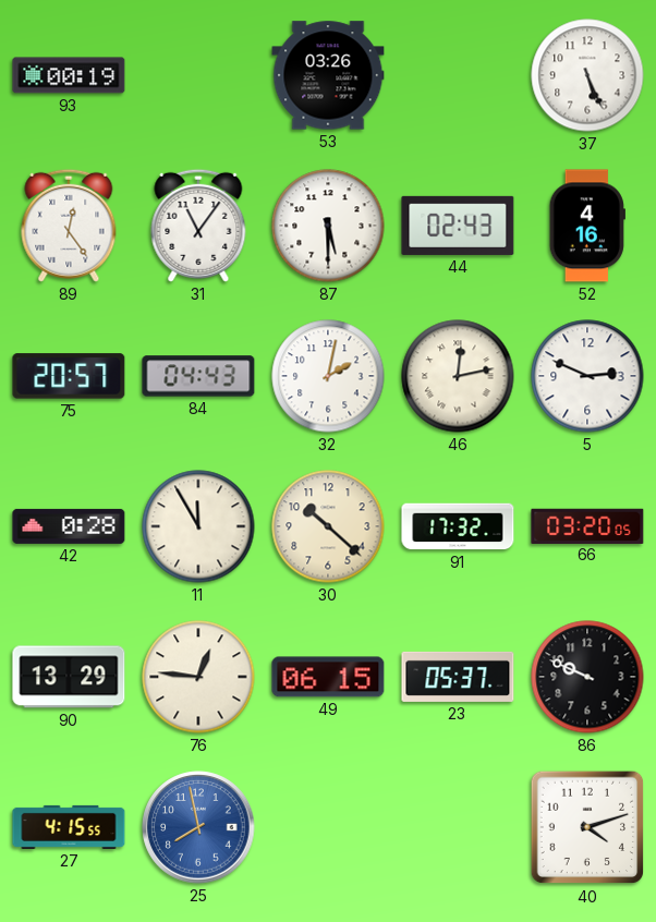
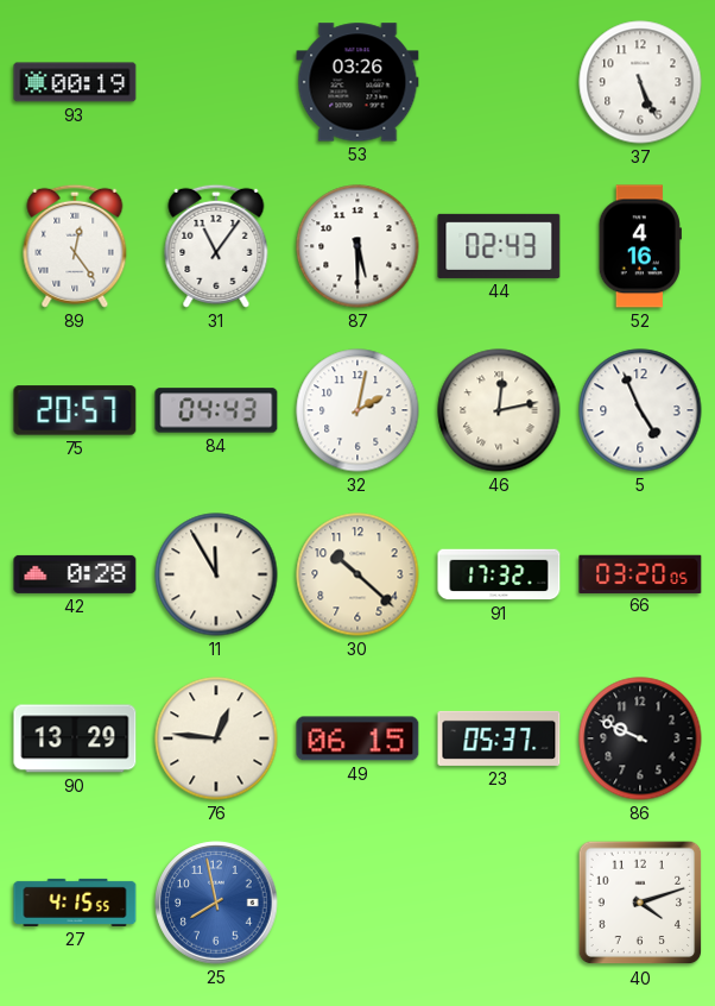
5: 2:49 -> 4:56 (640, 410)
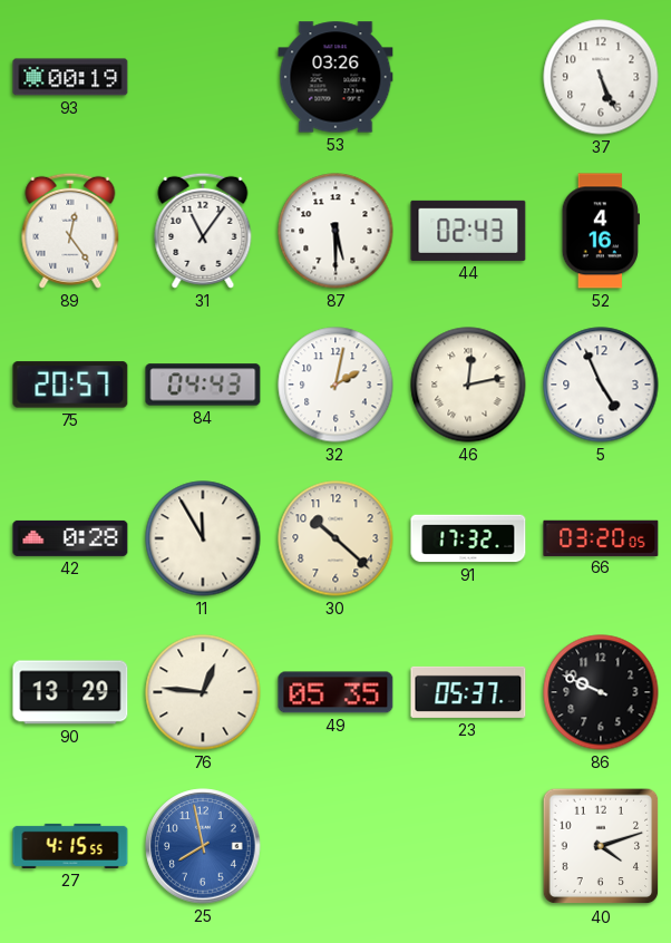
49: 06:15 -> 05:35 (335, 692)
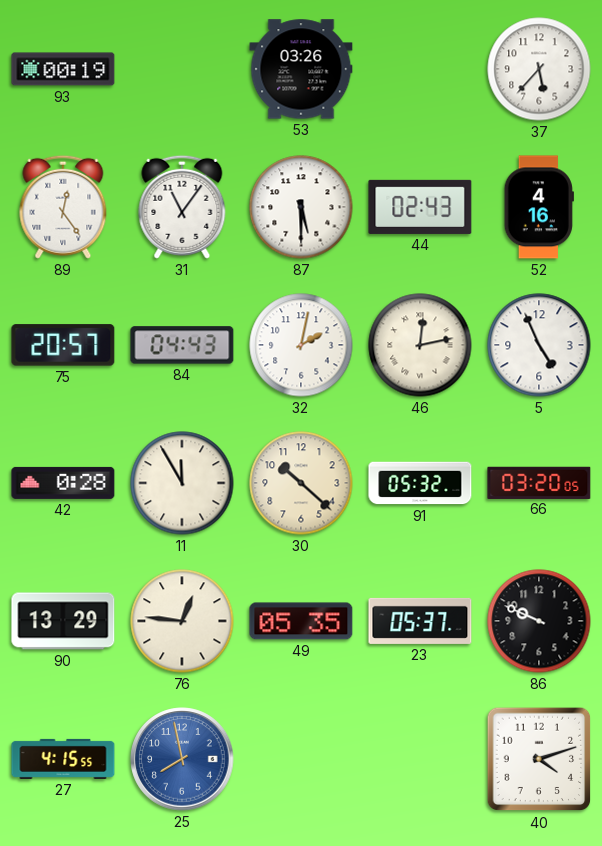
37: 5:26 -> 5:37 (539, 69)
91: 17:32 -> 05:32 (420, 483)
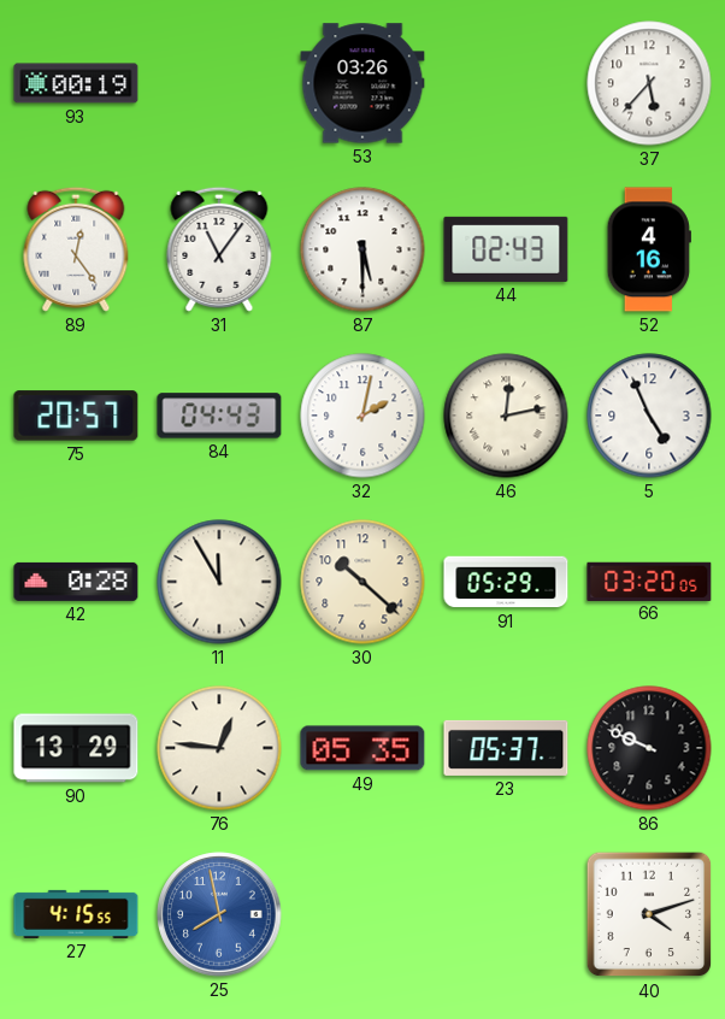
91: 05:32 -> 05:29 (506, 582)
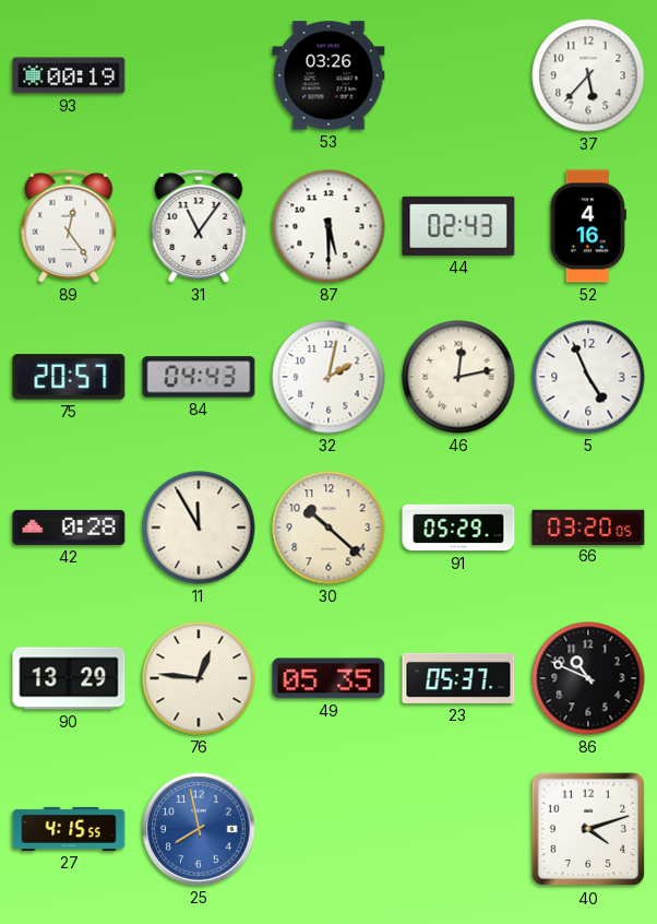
86: 9:49 -> 10:49 (588, 678)
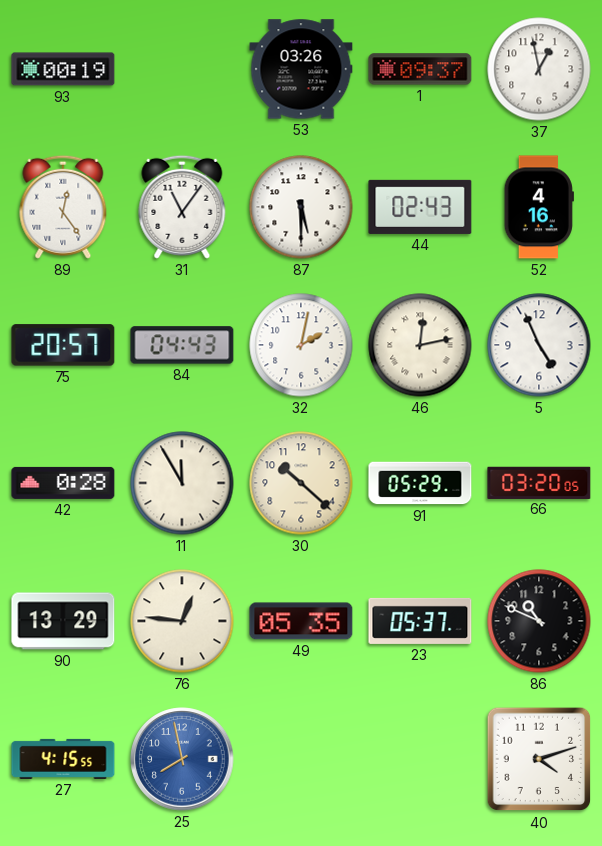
1: none -> 09:37 (420, 69)
37: 5:37 -> 12:58 (539, 69)
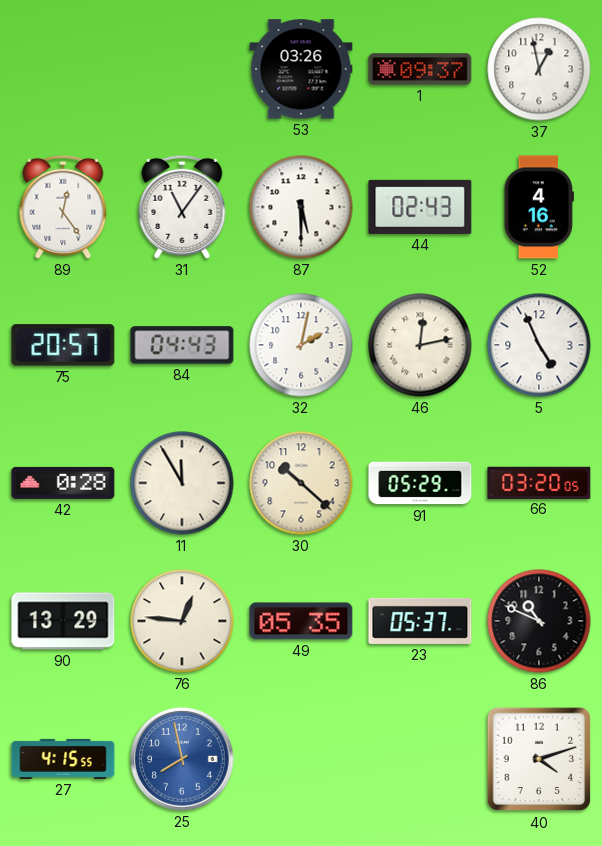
93: 00:19 -> none (63, 69)
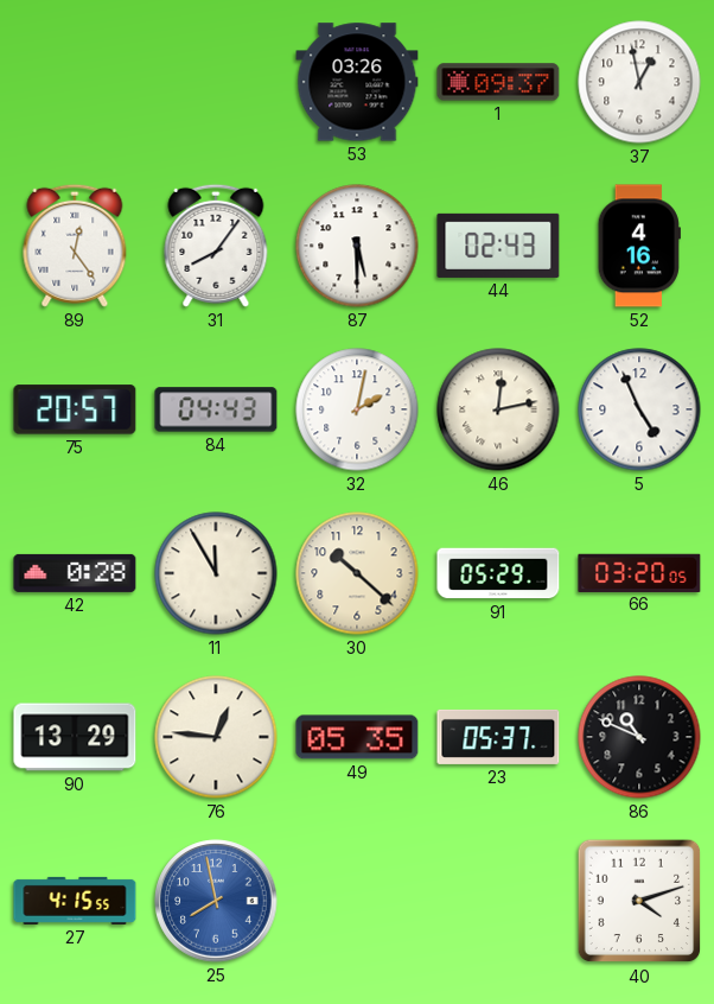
31: 11:06 -> 8:06 (216, 246)
